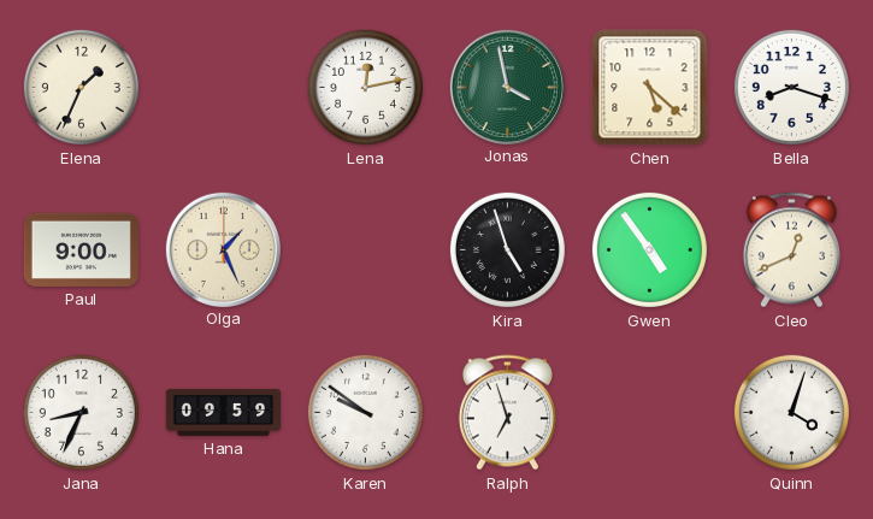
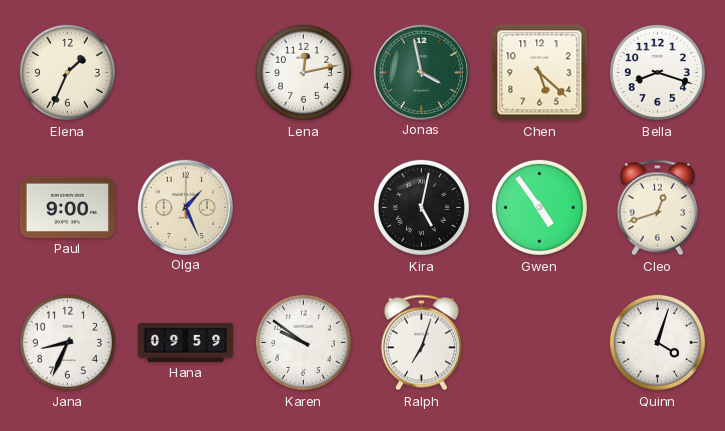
Kira: 4:57 -> 5:02 (421, 207)
Cleo: 12:41 -> 12:42 (657, 208)
Ralph: 6:57 -> 7:03 (421, 343)
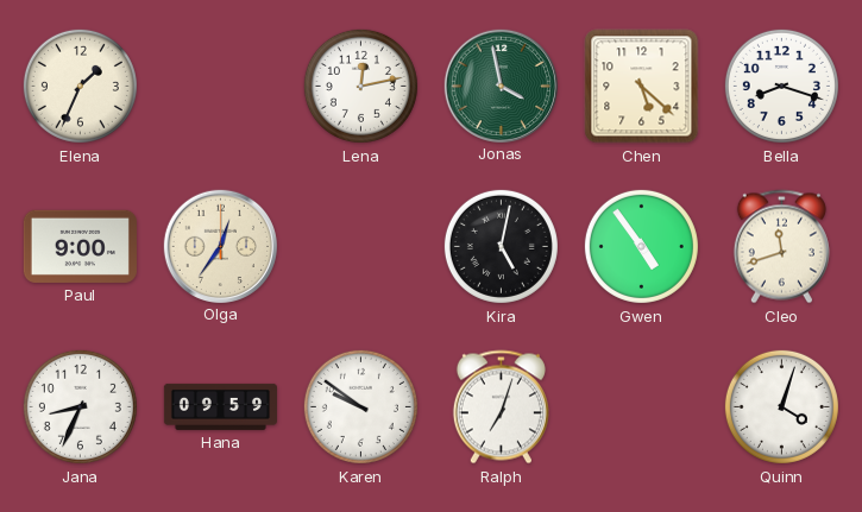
Olga: 1:26 -> 12:36 (220, 246)
Cleo: 12:42 -> 11:42 (781, 247)
